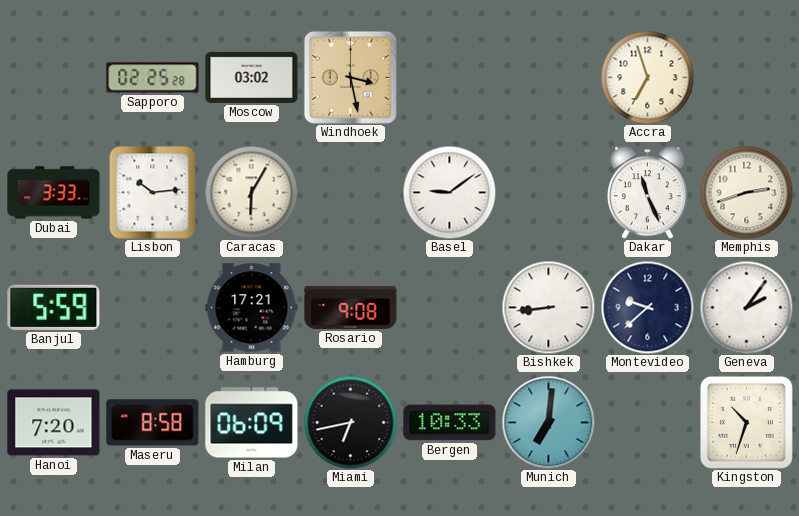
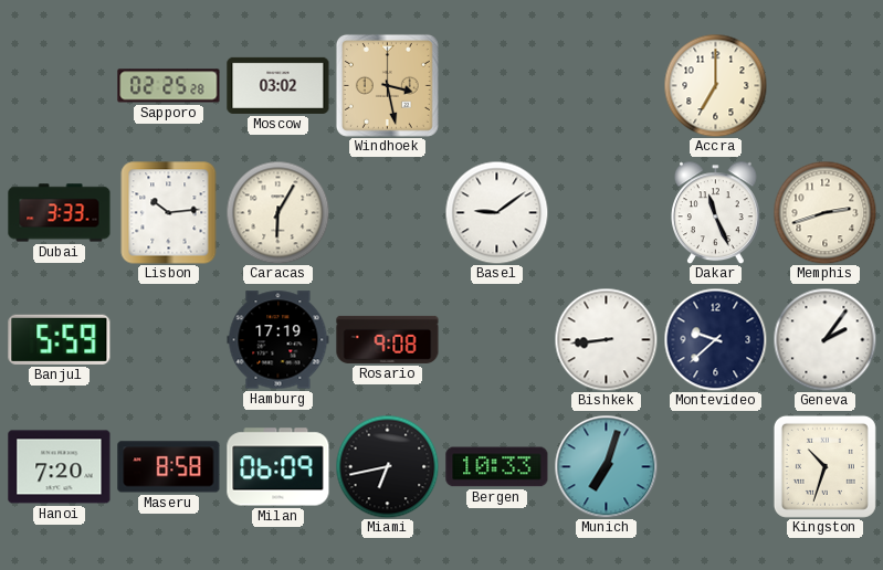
Accra: 6:57 -> 7:00 (715, 85)
Hamburg: 17:21 -> 17:19 (278, 340)
Munich: 7:01 -> 7:03 (606, 466)
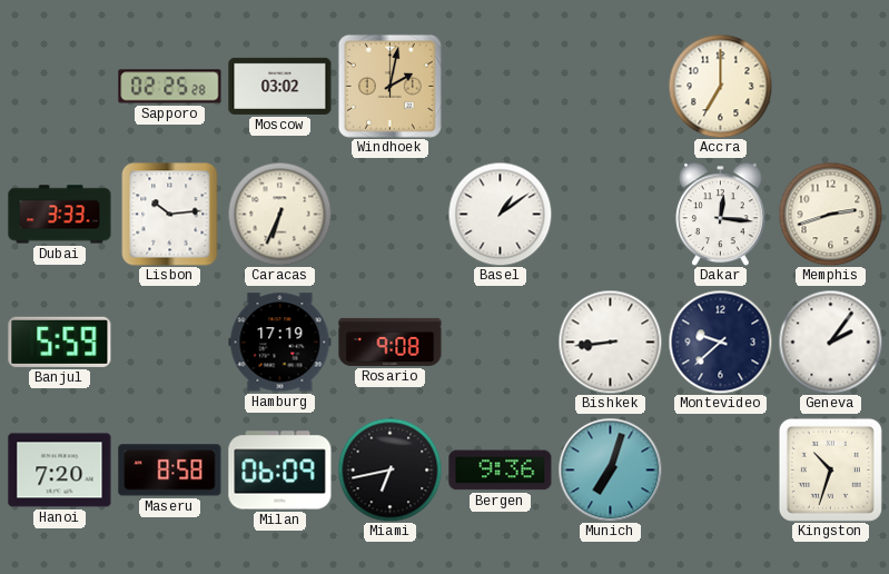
Windhoek: 3:28 -> 2:02 (389, 86)
Caracas: 6:05 -> 6:34 (279, 214)
Basel: 9:09 -> 1:09 (500, 214)
Dakar: 11:26 -> 12:16 (721, 214)
Bergen: 10:33 -> 9:36 (501, 471)
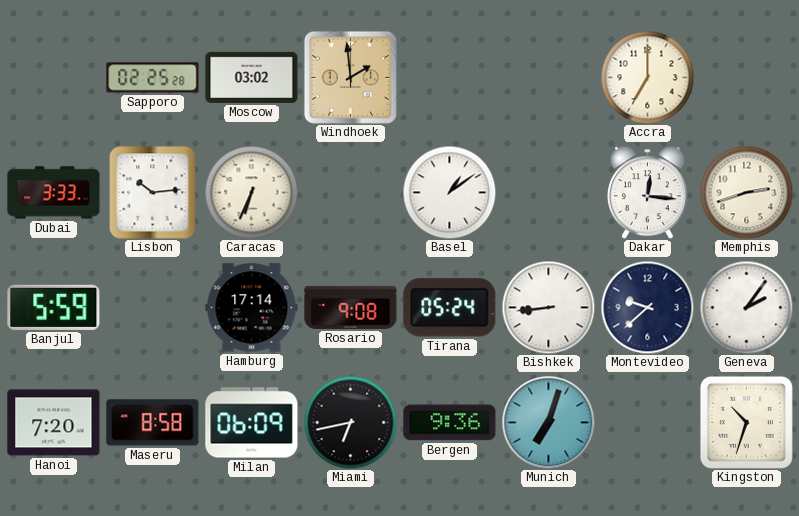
Windhoek: 2:02 -> 1:59 (350, 77)
Hamburg: 17:19 -> 17:14 (252, 308)
Tirana: none -> 05:24 (450, 308)
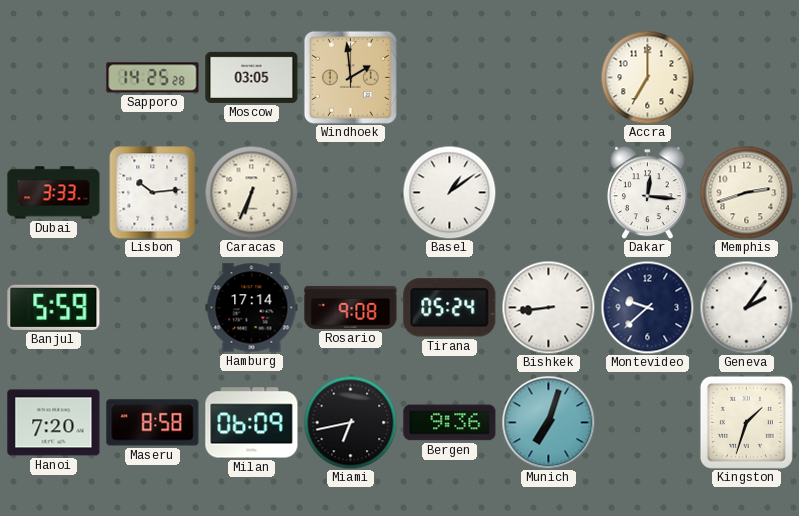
Sapporo: 02:25 -> 14:25 (153, 78)
Moscow: 03:02 -> 03:05 (252, 77)
Kingston: 10:33 -> 1:33 (746, 422)
